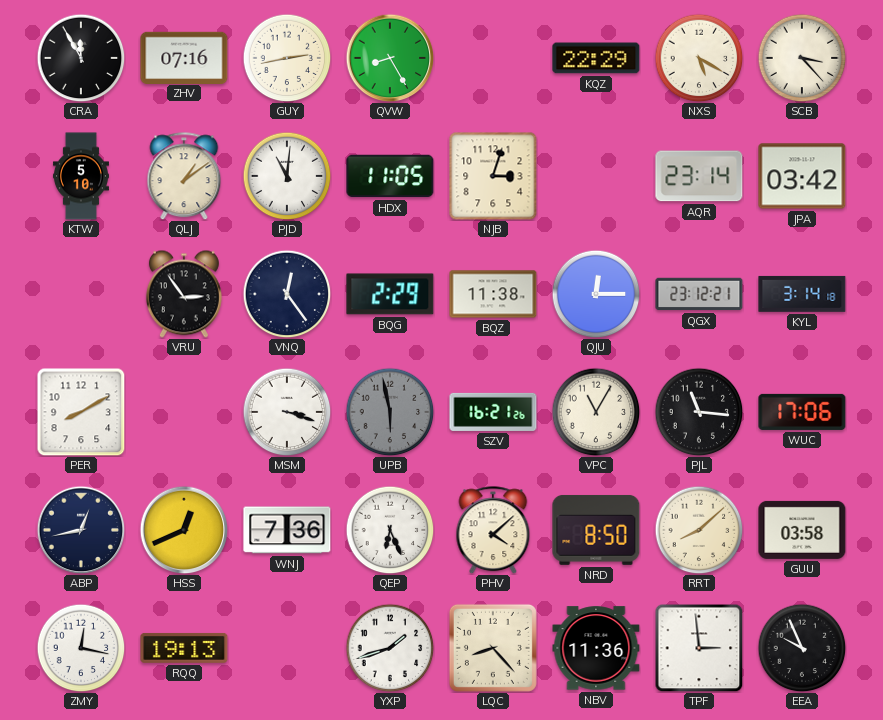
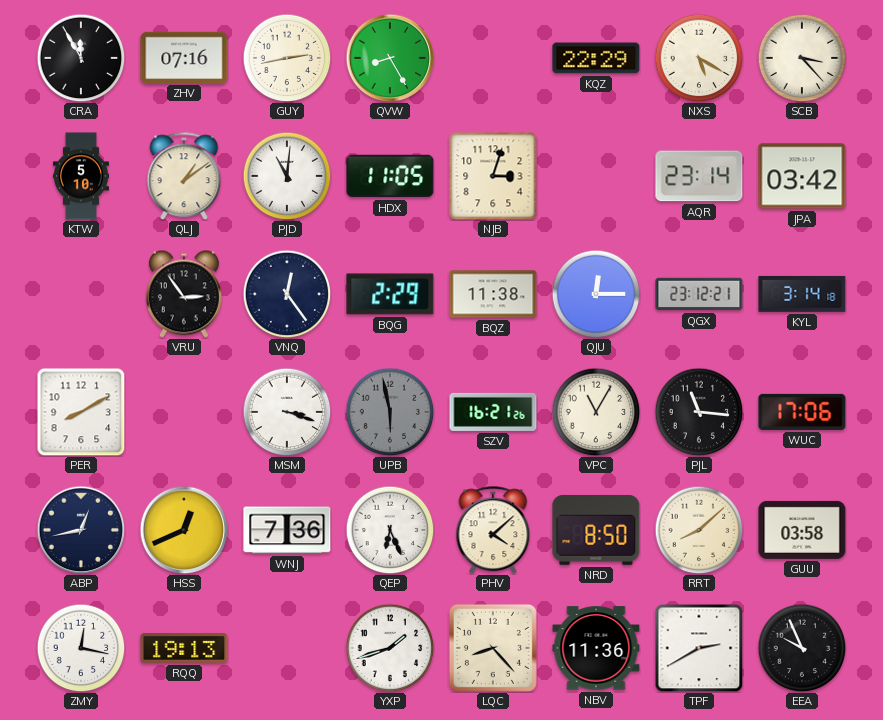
TPF: 2:59 -> 2:40 (699, 648)
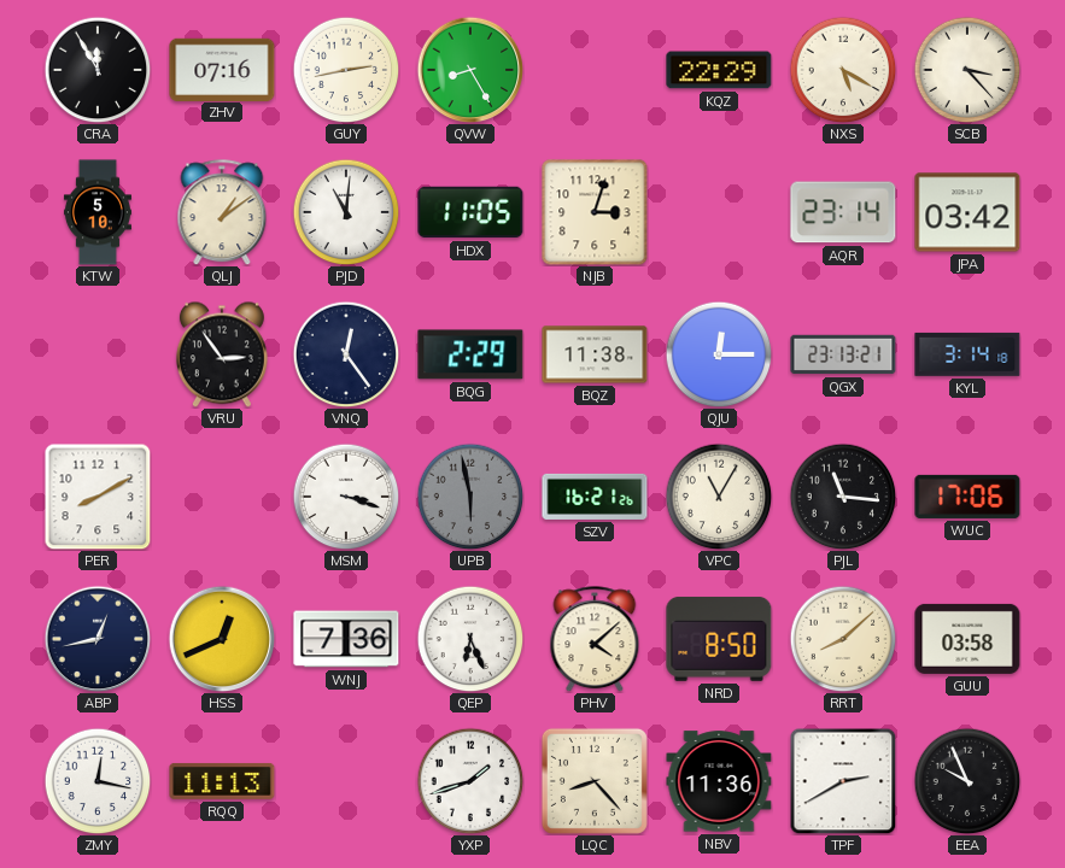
QGX: 23:12 -> 23:13 (843, 354)
RQQ: 19:13 -> 11:13 (222, 781)
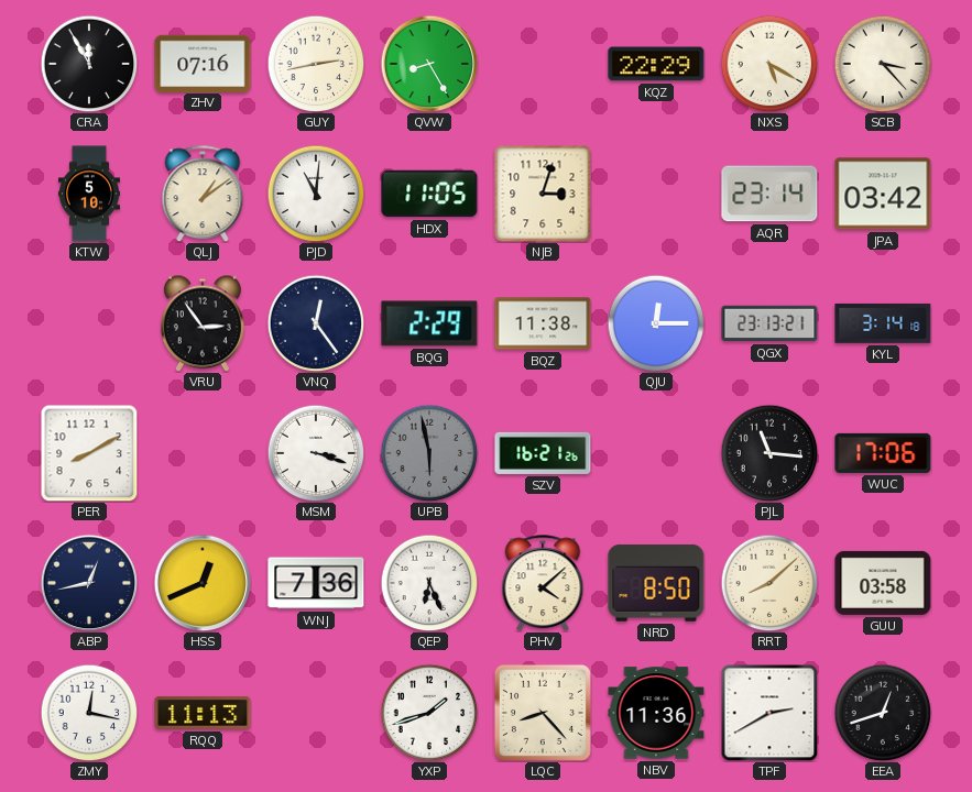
VPC: 11:05 -> none (719, 497)
EEA: 9:56 -> 12:42 (883, 713)
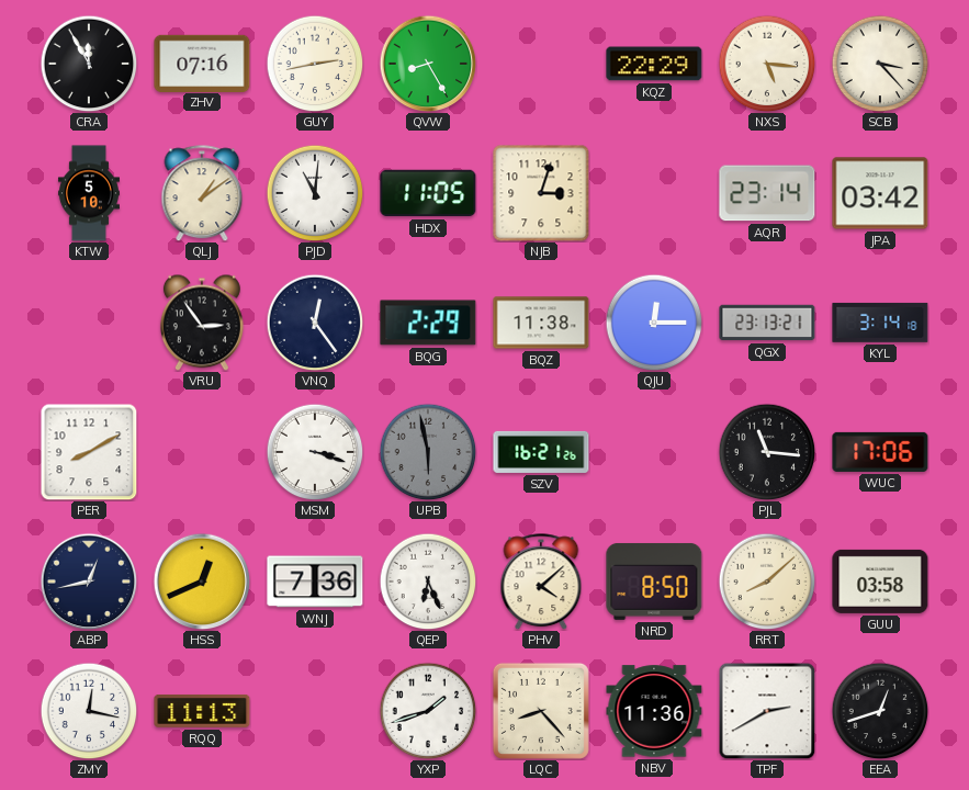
NXS: 5:20 -> 5:16 (767, 64)
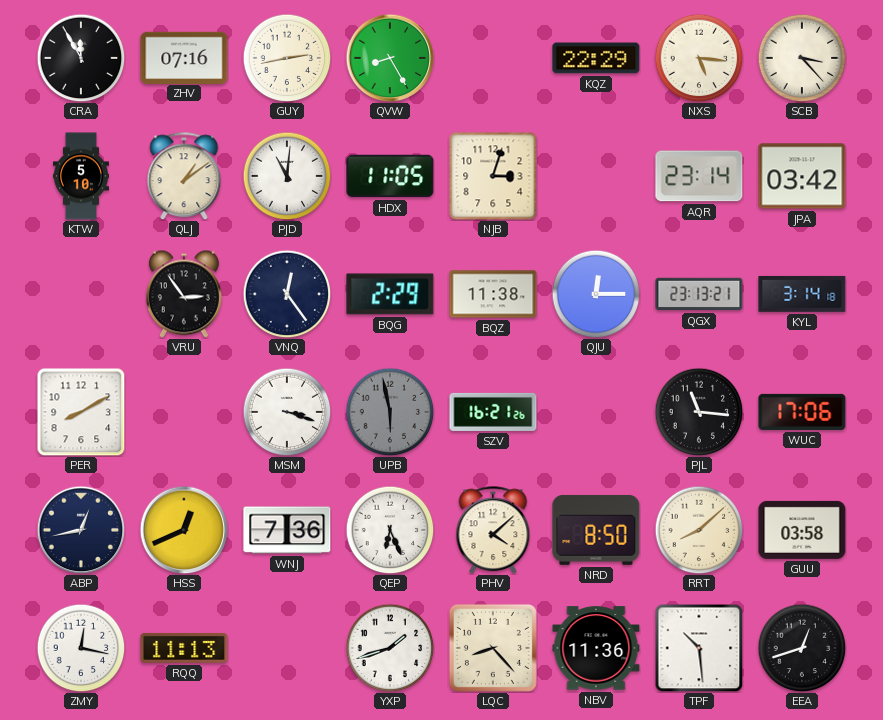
TPF: 2:40 -> 10:29 (699, 648)
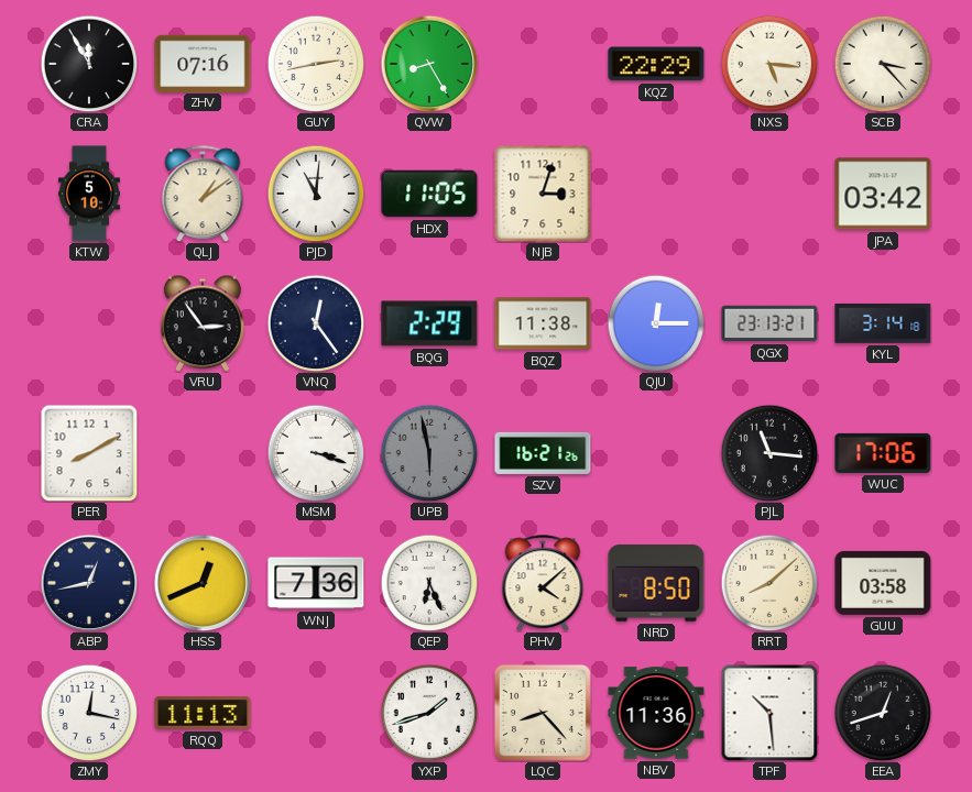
AQR: 23:14 -> none (699, 176)
